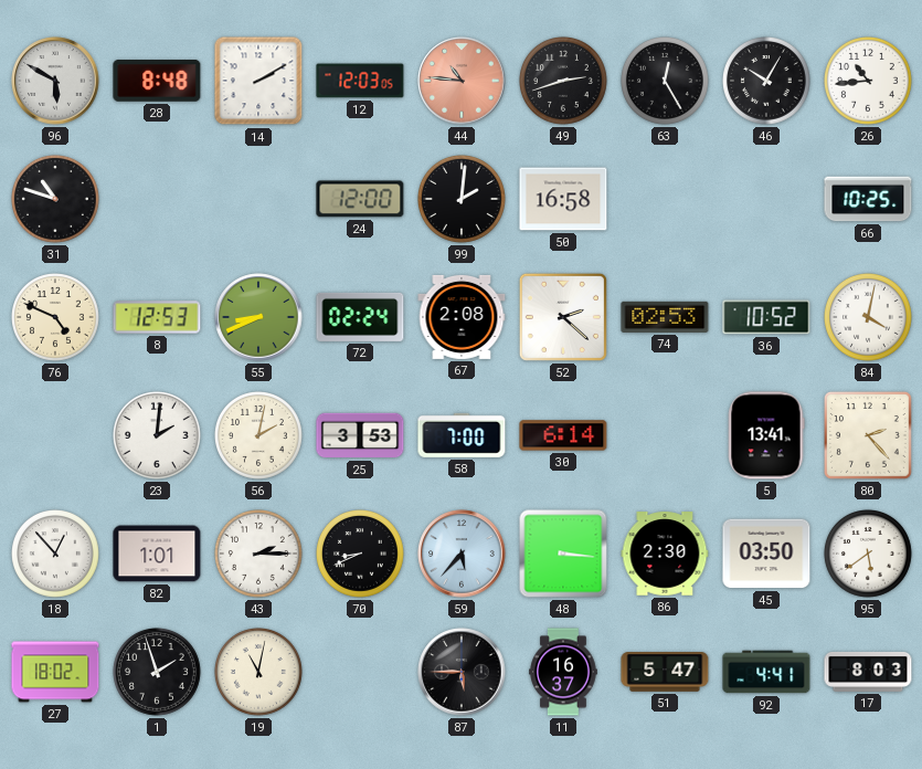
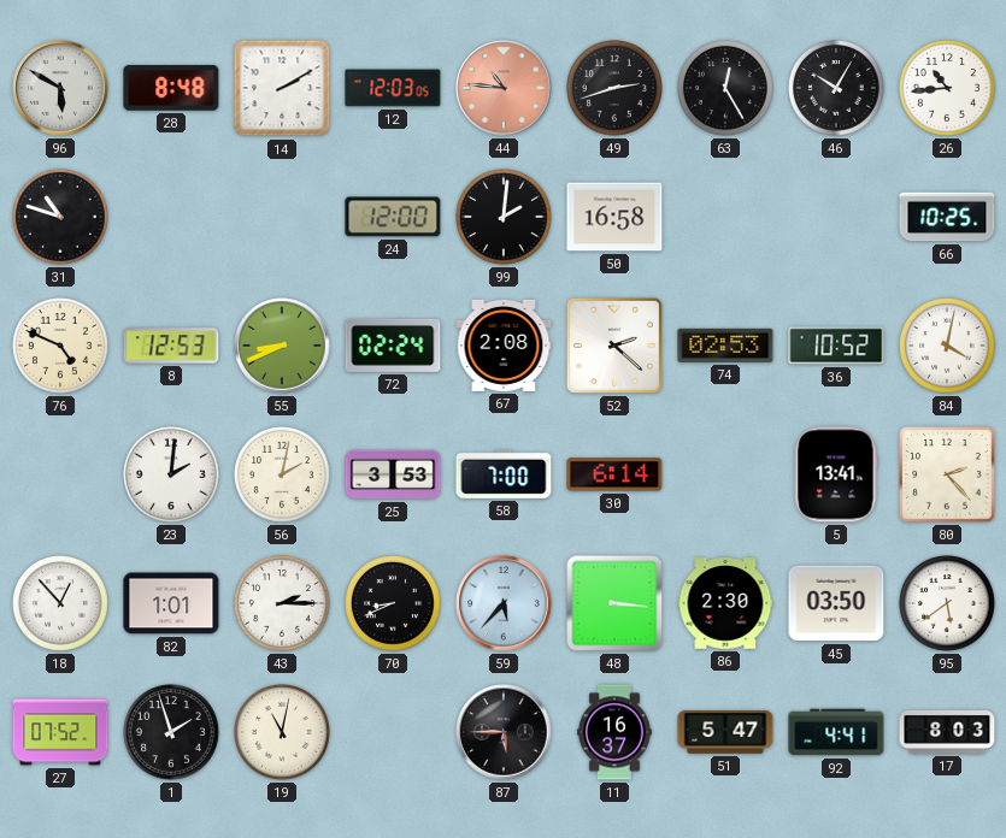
27: 18:02 -> 07:52 (60, 732)
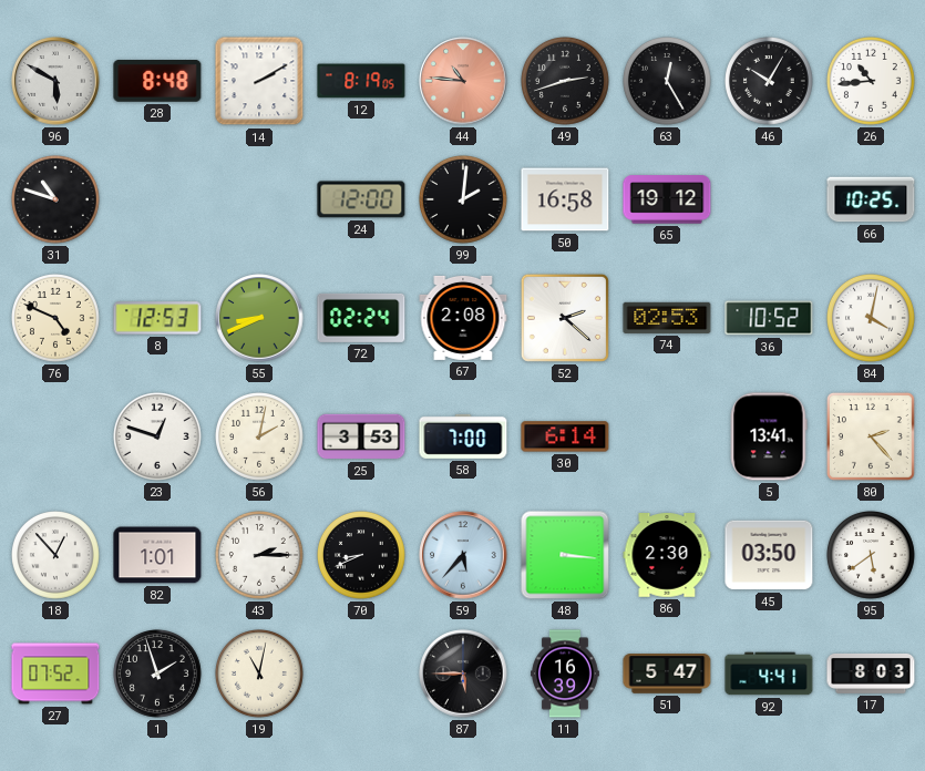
12: 12:03 -> 8:19 (361, 81)
65: none -> 19:12 (667, 199)
23: 2:01 -> 12:48 (158, 438)
11: 16:37 -> 16:39 (565, 674)
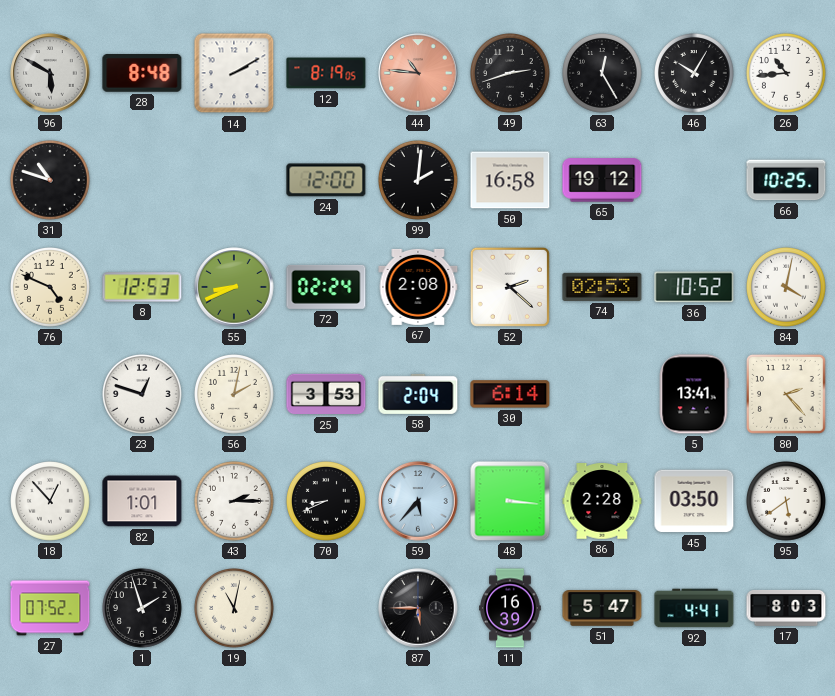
58: 7:00 -> 2:04 (418, 394)
86: 2:30 -> 2:28 (602, 501)
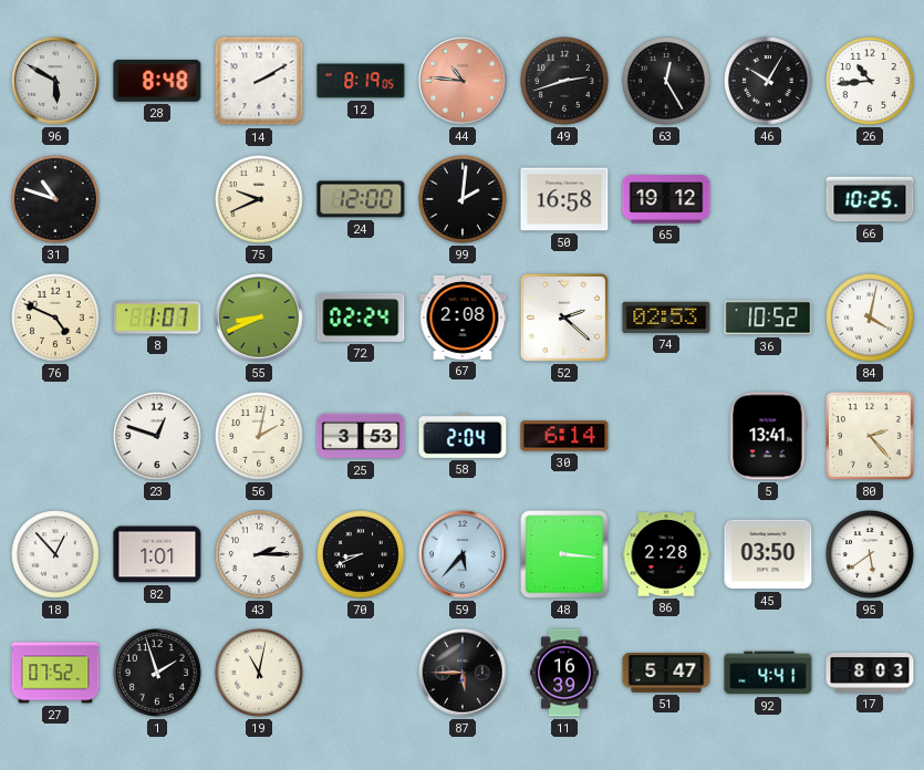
75: none -> 9:41 (260, 200)
8: 12:53 -> 1:07 (157, 318)
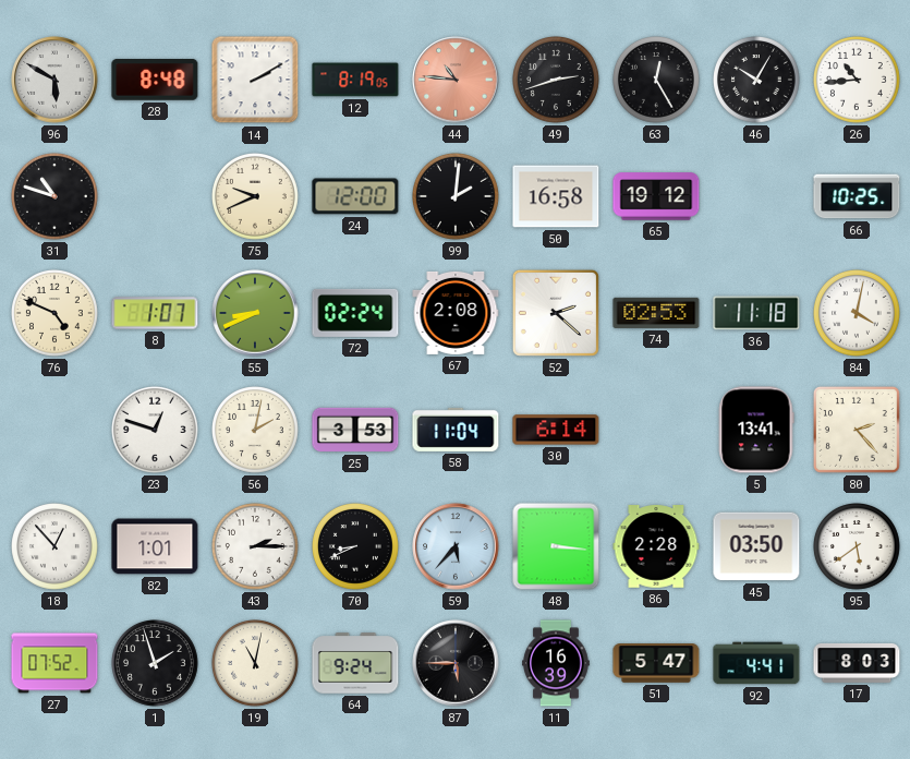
36: 10:52 -> 11:18 (756, 313)
58: 2:04 -> 11:04 (456, 430)
64: none -> 9:24 (355, 663)
